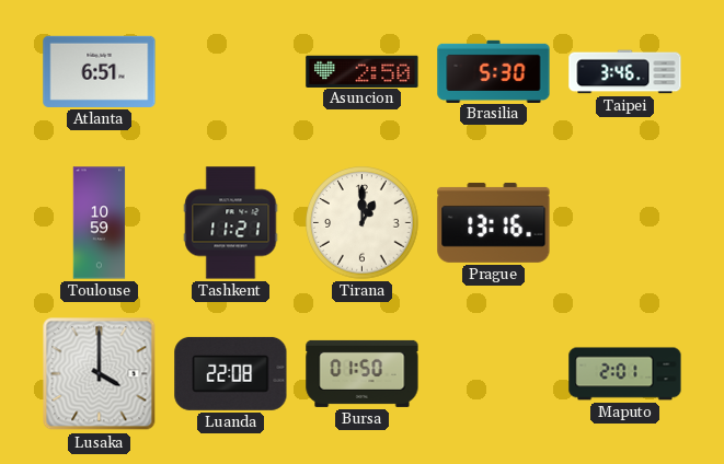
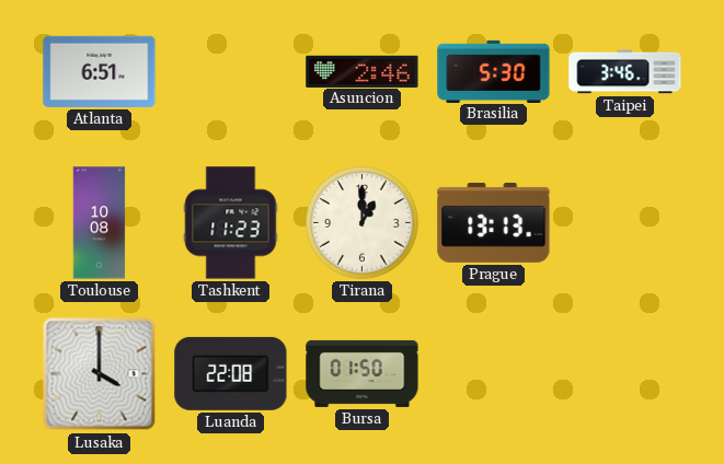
Asuncion: 2:50 -> 2:46 (363, 71)
Toulouse: 10:59 -> 10:08 (100, 223)
Tashkent: 11:21 -> 11:23 (231, 223)
Prague: 13:16 -> 13:13 (494, 222)
Maputo: 2:01 -> none (625, 374)
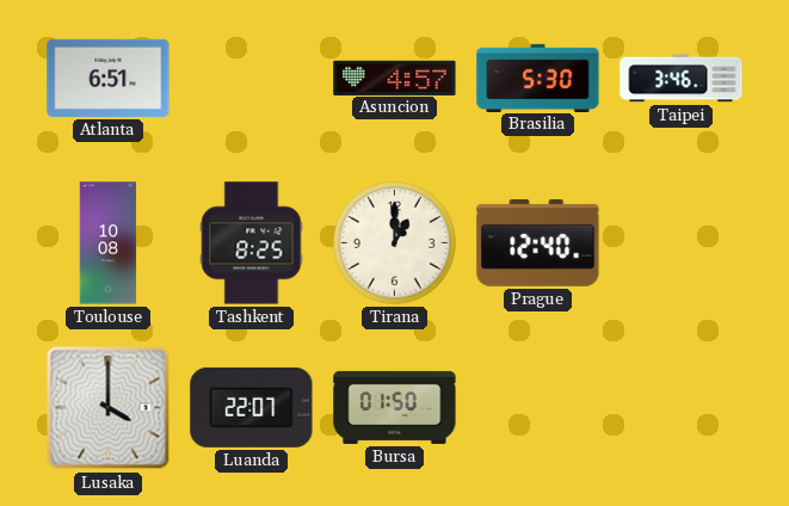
Asuncion: 2:46 -> 4:57 (395, 78)
Tashkent: 11:23 -> 8:25 (252, 243)
Prague: 13:13 -> 12:40 (538, 242)
Luanda: 22:08 -> 22:07 (252, 407)
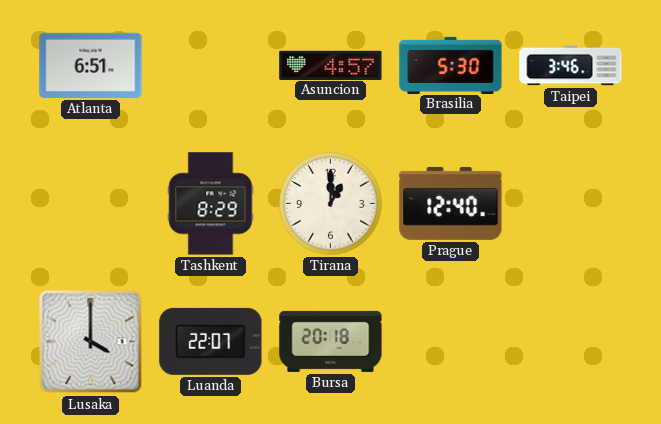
Toulouse: 10:08 -> none (109, 243)
Tashkent: 8:25 -> 8:29 (211, 204)
Bursa: 01:50 -> 20:18 (331, 341)
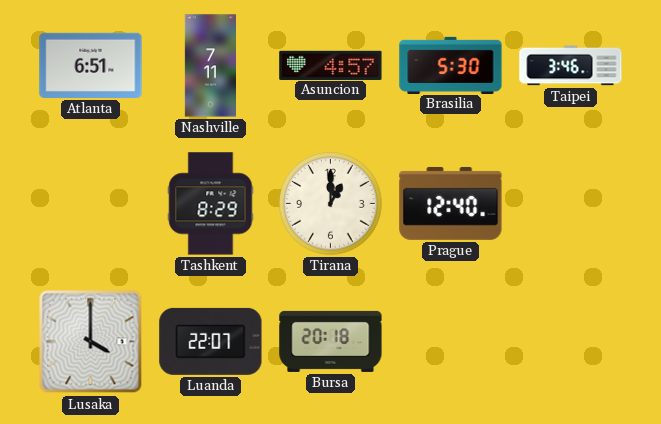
Nashville: none -> 7:11 (210, 66)
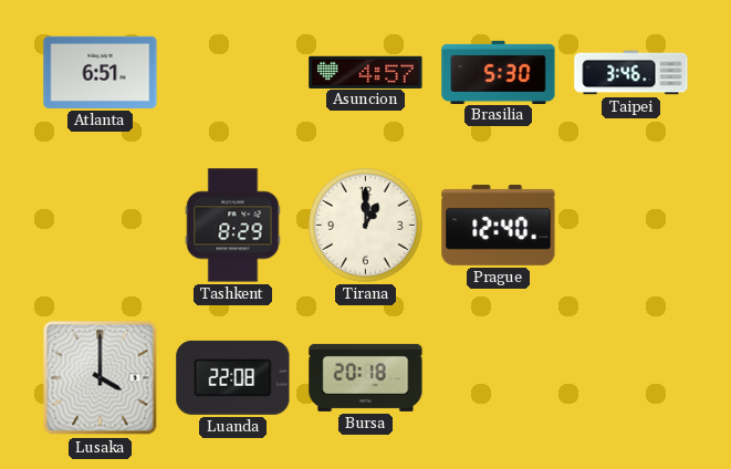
Nashville: 7:11 -> none (210, 66)
Luanda: 22:07 -> 22:08 (233, 377)
